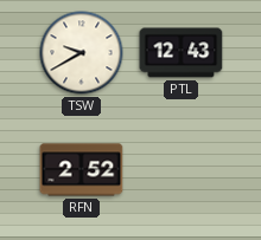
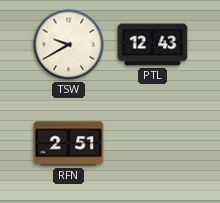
RFN: 2:52 -> 2:51 (69, 144)
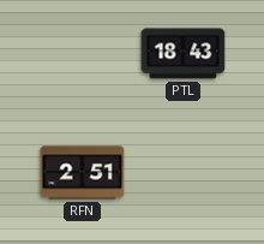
TSW: 9:40 -> none (69, 45)
PTL: 12:43 -> 18:43 (184, 54)
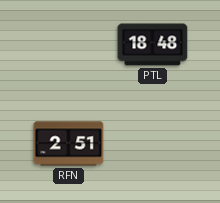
PTL: 18:43 -> 18:48 (153, 45)
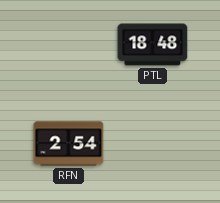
RFN: 2:51 -> 2:54 (69, 144)
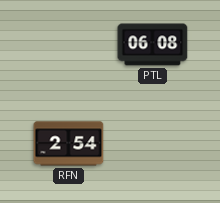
PTL: 18:48 -> 06:08 (153, 45)
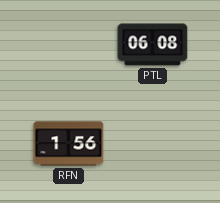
RFN: 2:54 -> 1:56 (69, 144)
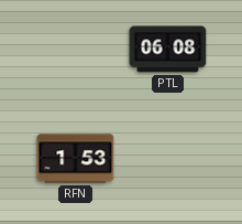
RFN: 1:56 -> 1:53 (76, 159)
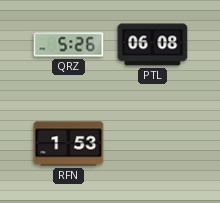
QRZ: none -> 5:26 (69, 45)
